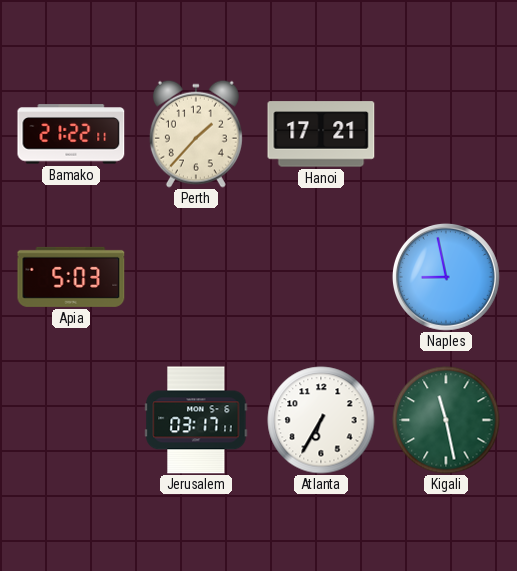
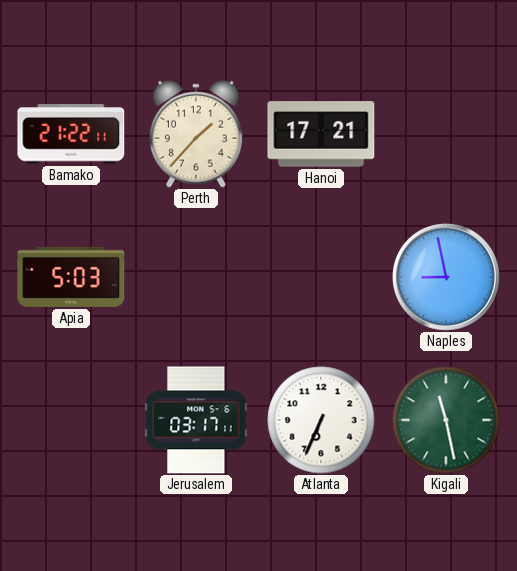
Atlanta: 6:35 -> 6:34 (321, 420)
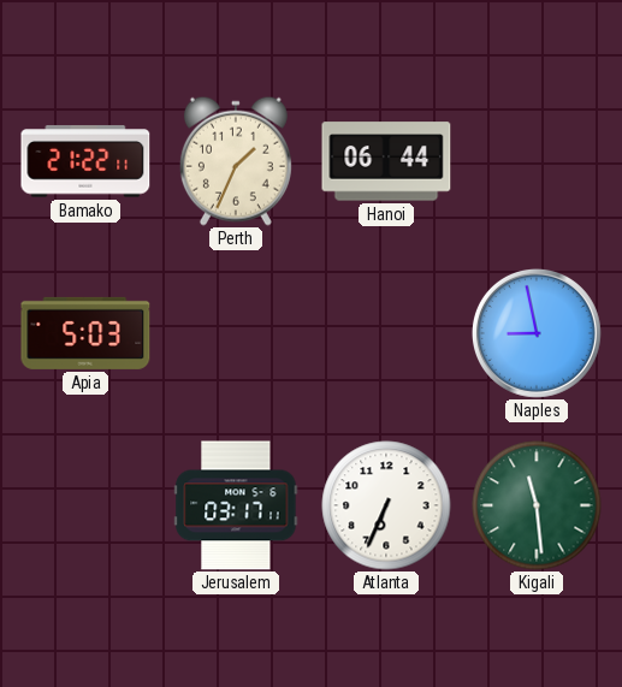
Perth: 1:37 -> 1:34 (236, 161)
Hanoi: 17:21 -> 06:44 (386, 161)
Kigali: 11:28 -> 11:29 (537, 505)
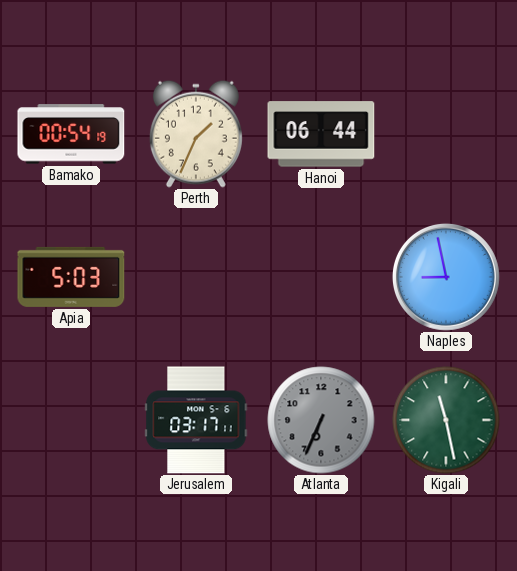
Bamako: 21:22 -> 00:54 (71, 134)
Atlanta dial: white -> grey (321, 420)
Kigali: 11:29 -> 11:28 (446, 420)
